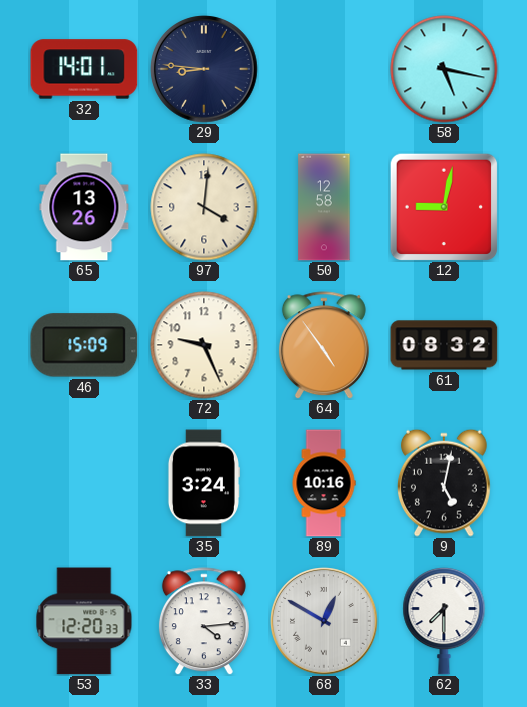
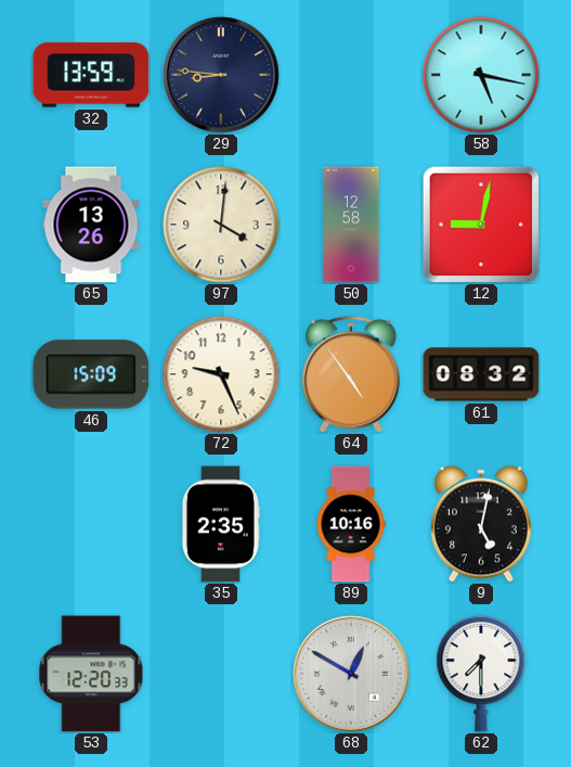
32: 14:01 -> 13:59 (91, 75)
35: 3:24 -> 2:35 (220, 524)
33: 4:14 -> none (204, 621)
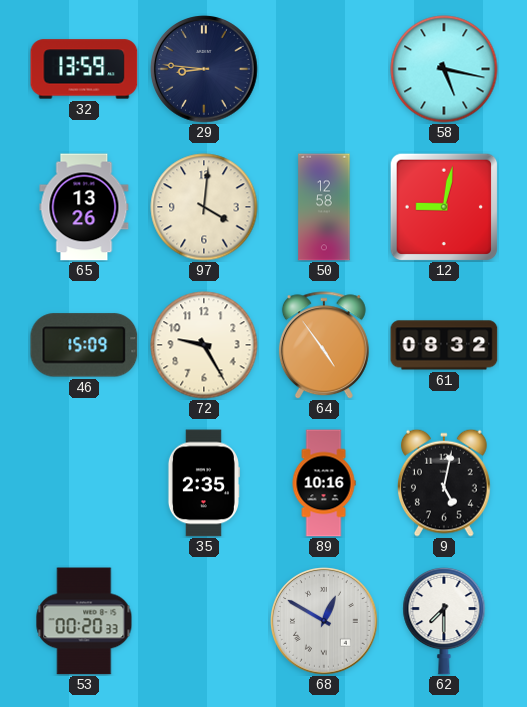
72: 9:26 -> 9:25 (204, 345)
53: 12:20 -> 00:20 (84, 621)
